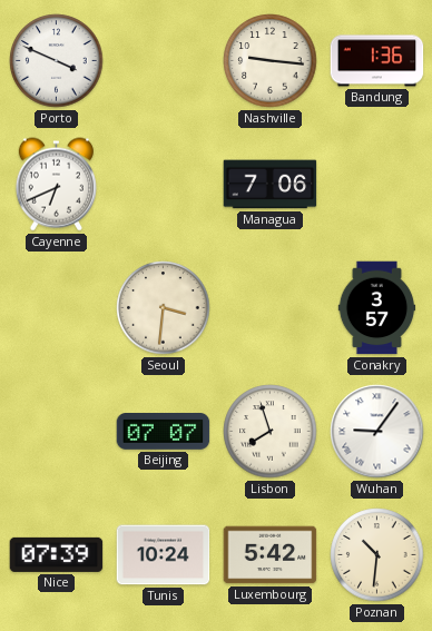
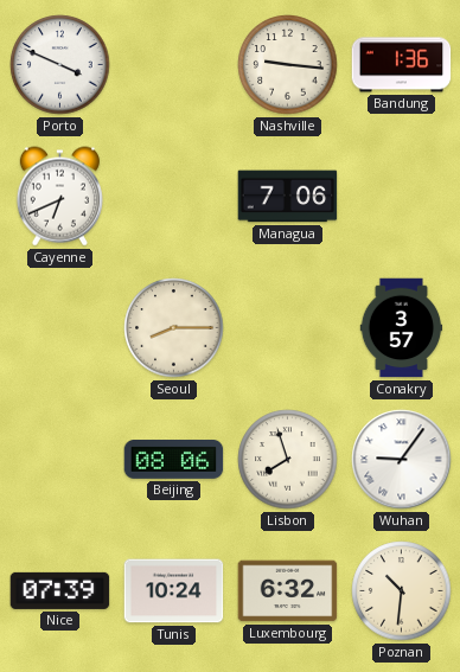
Seoul: 3:31 -> 8:15 (174, 328)
Beijing: 07:07 -> 08:06 (174, 460)
Luxembourg: 5:42 -> 6:32 (288, 591)
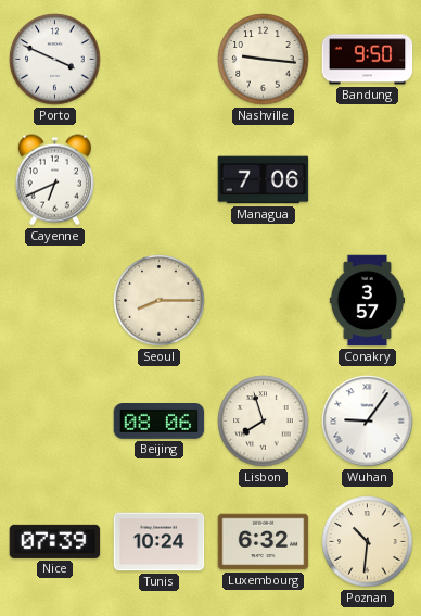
Bandung: 1:36 -> 9:50 (368, 60)
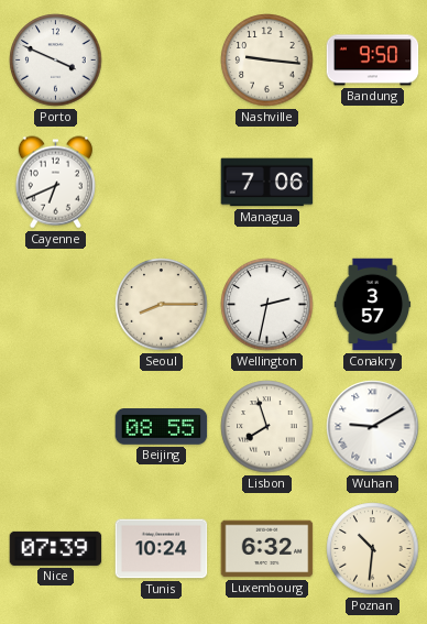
Wellington: none -> 2:32 (267, 305)
Beijing: 08:06 -> 08:55 (162, 427)
Wuhan: 9:06 -> 9:10 (373, 427)
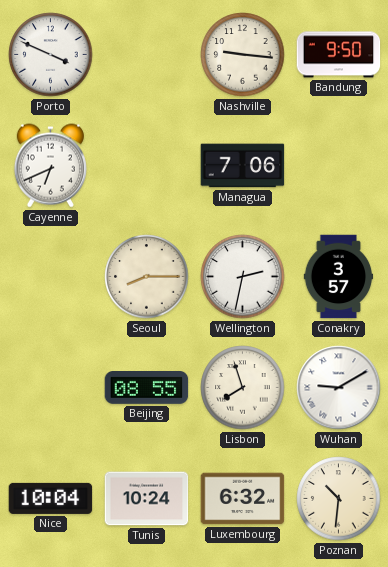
Nice: 07:39 -> 10:04 (51, 498)
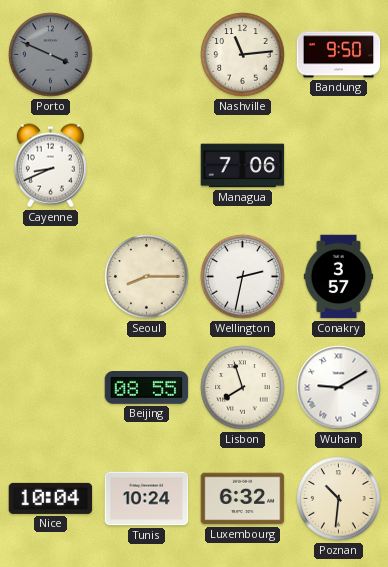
Porto dial: white -> grey (51, 55)
Nashville: 9:16 -> 11:14 (243, 55)
Cayenne: 6:41 -> 8:41 (50, 166)
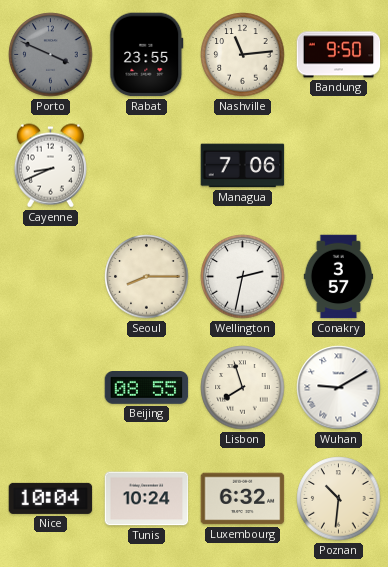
Rabat: none -> 23:55 (147, 55)
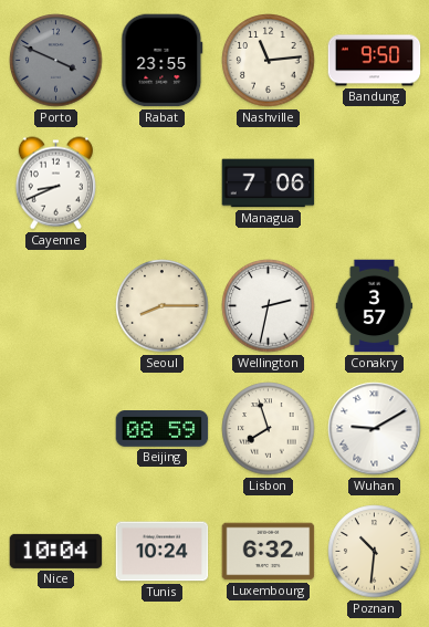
Beijing: 08:55 -> 08:59 (163, 429)
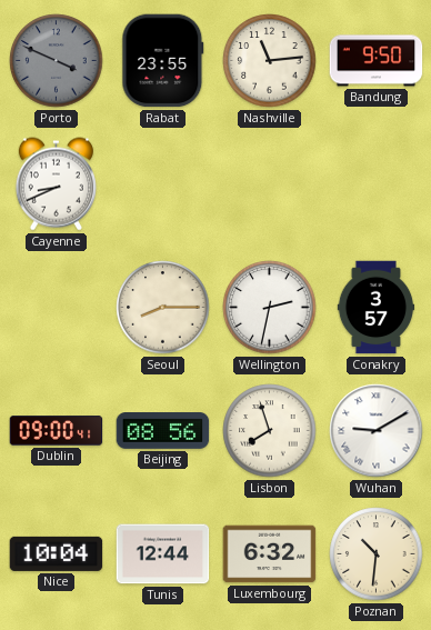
Managua: 7:06 -> none (269, 184)
Dublin: none -> 09:00 (57, 431)
Beijing: 08:59 -> 08:56 (163, 431)
Tunis: 10:24 -> 12:44 (163, 554)
